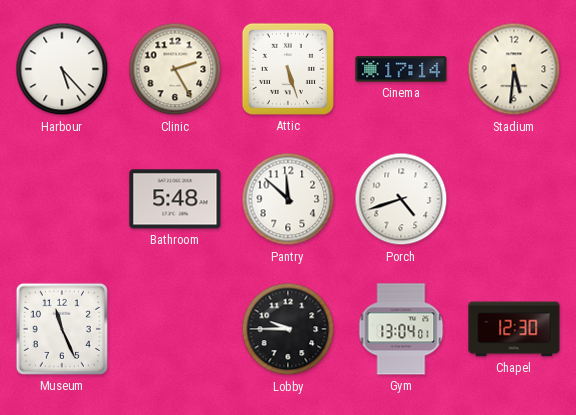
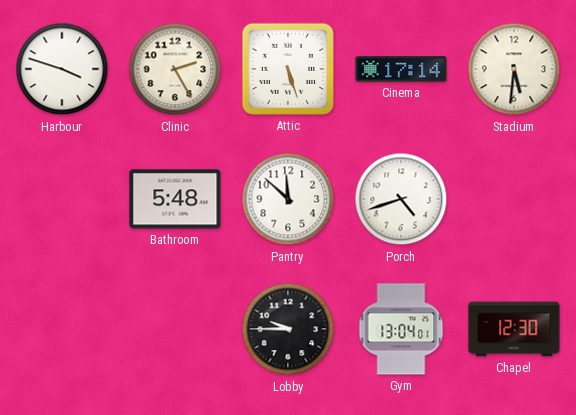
Harbour: 5:23 -> 3:48 (62, 69)
Museum: 11:26 -> none (62, 329)
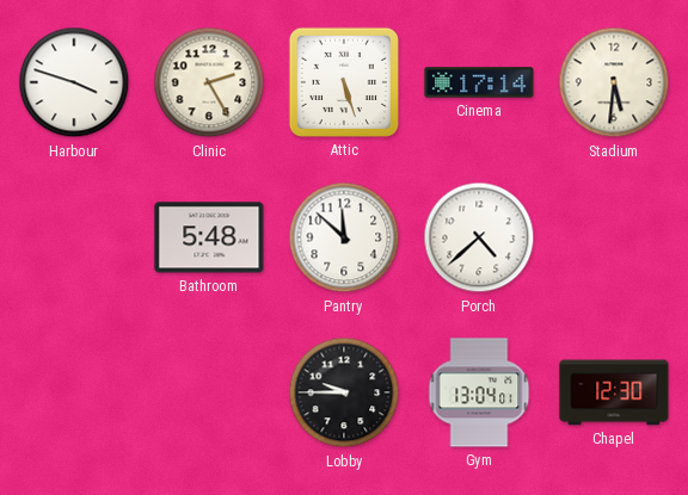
Porch: 4:42 -> 4:38 (479, 237)
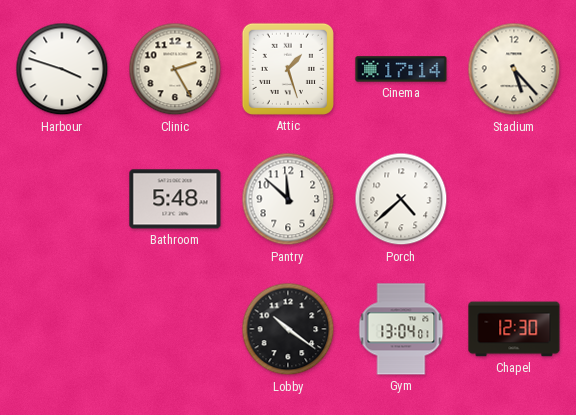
Attic: 5:27 -> 1:27 (288, 69)
Stadium: 5:31 -> 5:23 (514, 69)
Lobby: 9:45 -> 10:21 (288, 329)
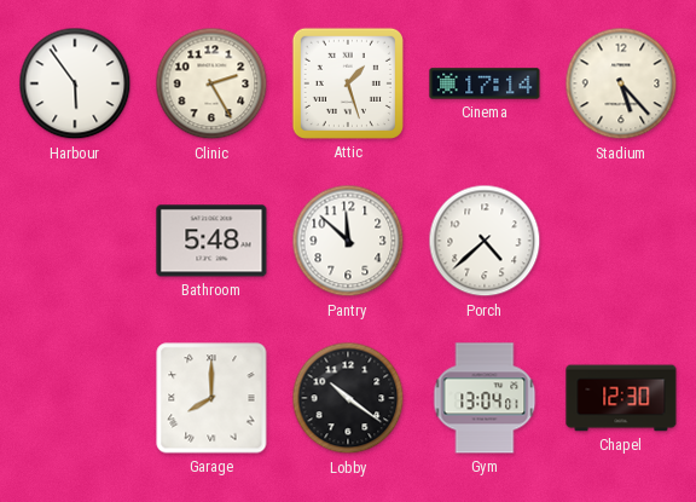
Harbour: 3:48 -> 5:54 (75, 83)
Garage: none -> 8:00 (211, 398)
